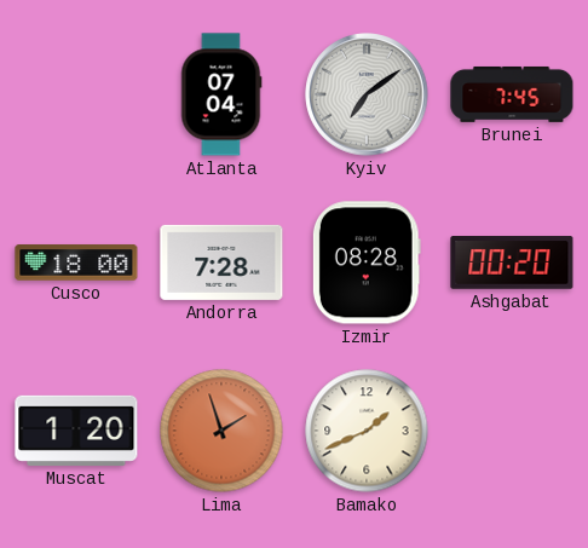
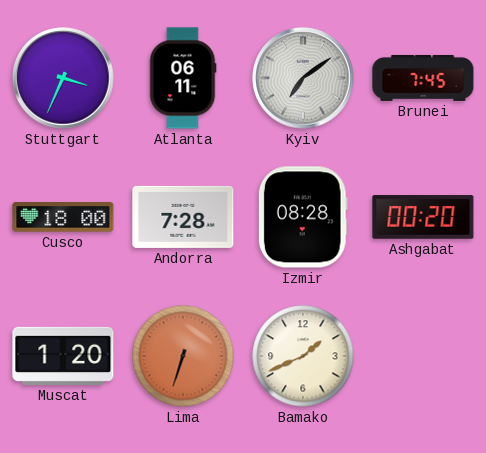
Stuttgart: none -> 3:34 (63, 78)
Atlanta: 07:04 -> 06:11 (183, 78)
Lima: 1:57 -> 6:33 (183, 356)
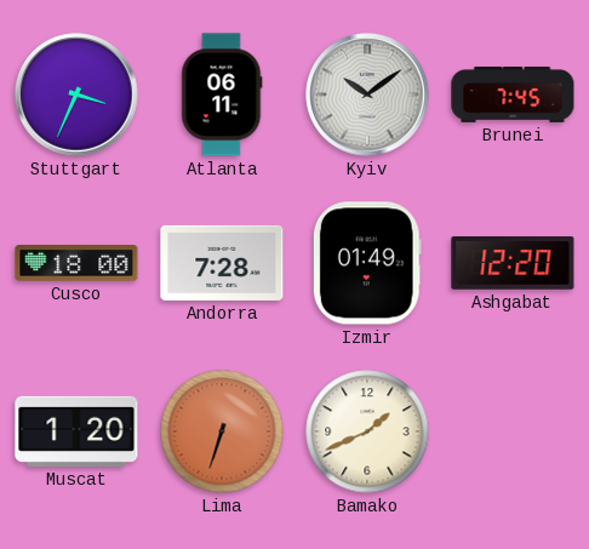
Kyiv: 7:09 -> 10:09 (367, 95)
Izmir: 08:28 -> 01:49 (367, 263)
Ashgabat: 00:20 -> 12:20 (513, 263)
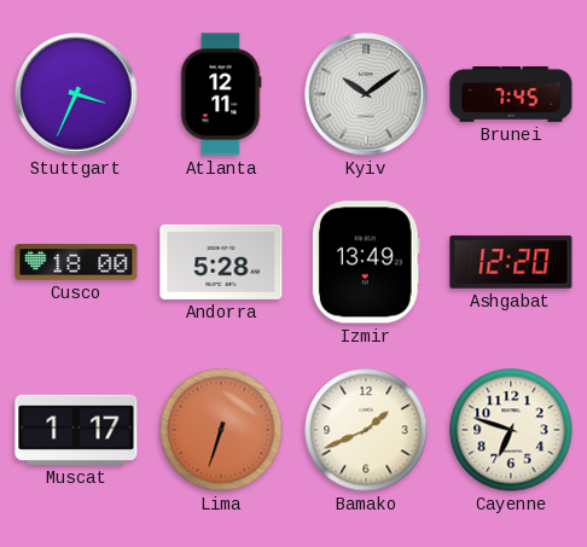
Atlanta: 06:11 -> 12:11 (221, 94)
Andorra: 7:28 -> 5:28 (221, 262)
Izmir: 01:49 -> 13:49 (366, 262)
Muscat: 1:20 -> 1:17 (76, 430)
Cayenne: none -> 6:48 (511, 430)
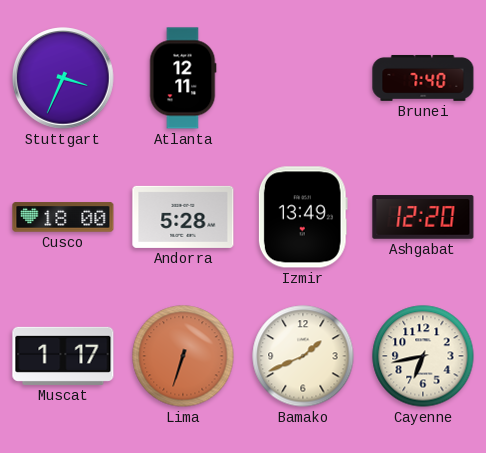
Kyiv: 10:09 -> none (366, 94)
Brunei: 7:45 -> 7:40 (423, 78)
Cayenne: 6:48 -> 6:43 (423, 356)
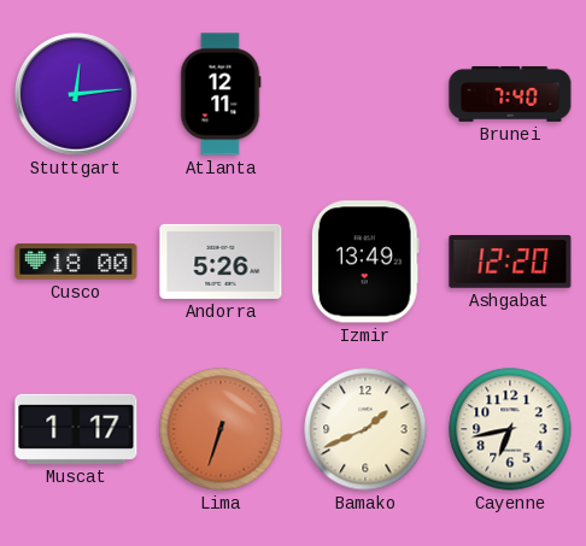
Stuttgart: 3:34 -> 12:14 (76, 94)
Andorra: 5:28 -> 5:26 (221, 262)
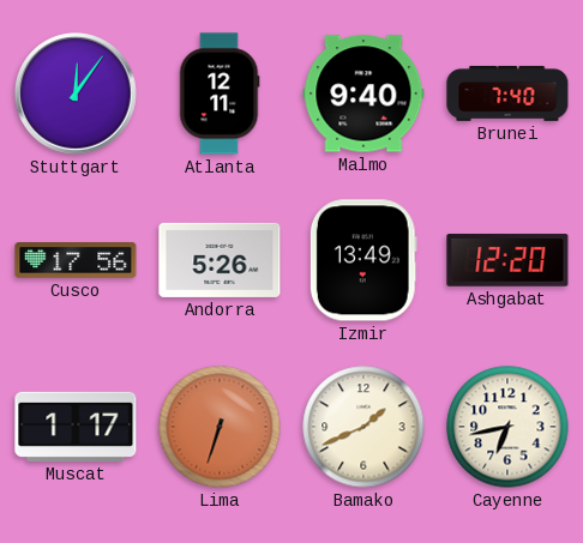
Stuttgart: 12:14 -> 12:06 (76, 93)
Malmo: none -> 9:40 (363, 93)
Cusco: 18:00 -> 17:56 (76, 260)
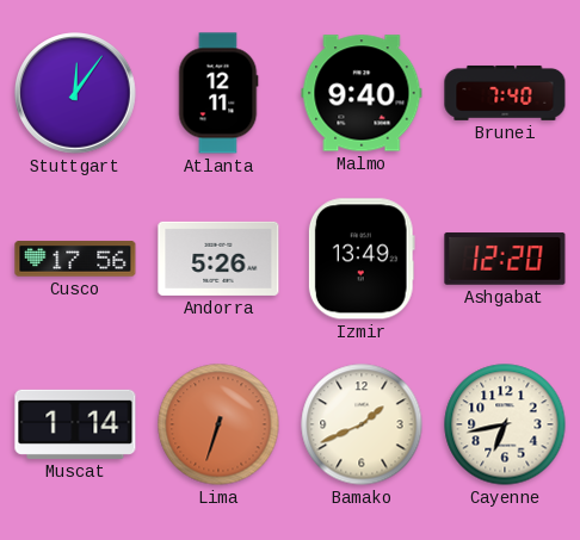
Muscat: 1:17 -> 1:14 (75, 424)
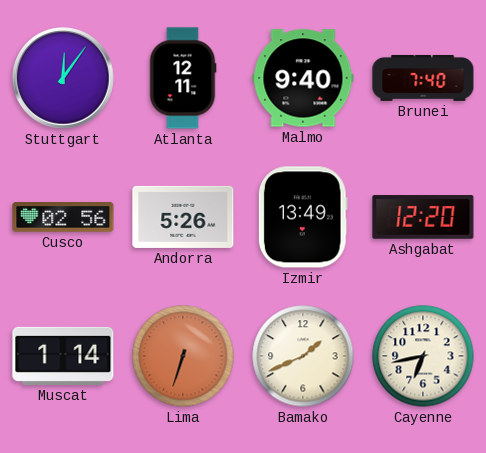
Cusco: 17:56 -> 02:56 (63, 217)
